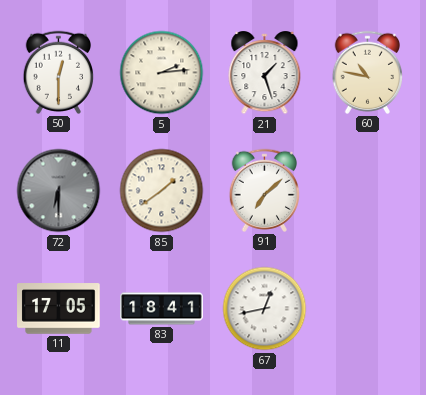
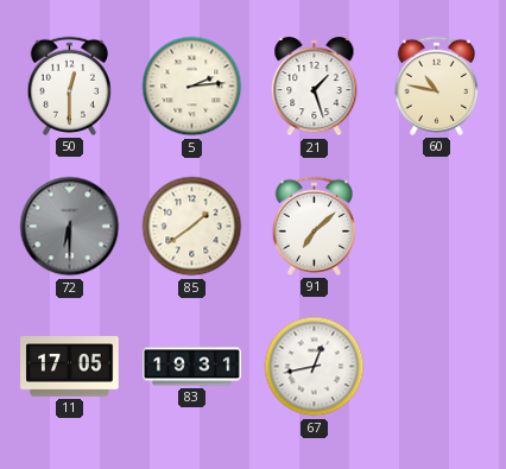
83: 18:41 -> 19:31 (192, 367)
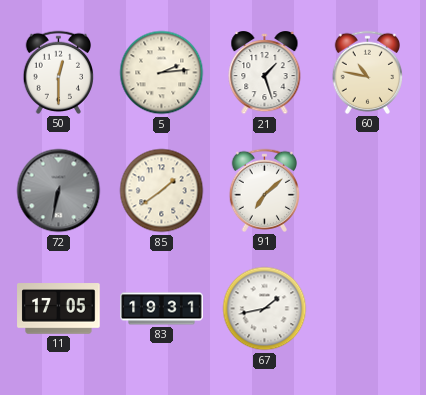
72: 6:30 -> 6:32 (59, 191)
67: 12:43 -> 1:43 (265, 309)
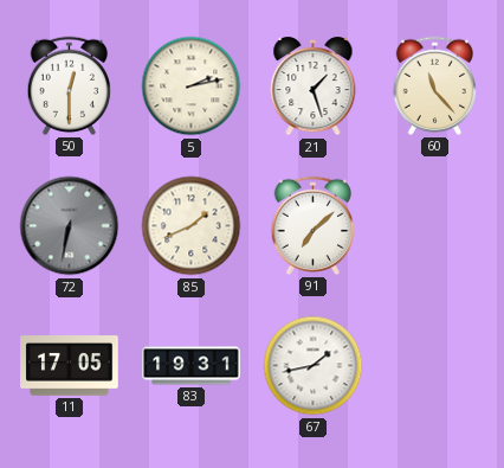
5: 2:14 -> 2:13 (192, 86)
60: 10:47 -> 11:23 (435, 85)
85: 1:39 -> 1:41 (192, 226)
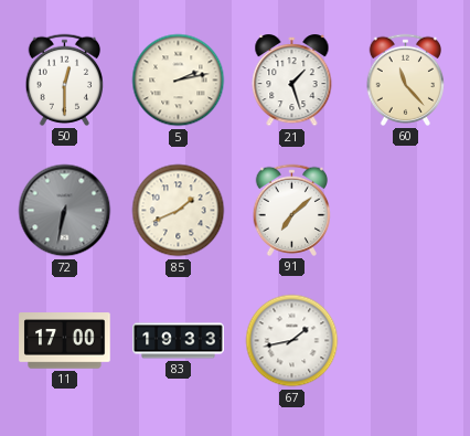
11: 17:05 -> 17:00 (65, 341)
83: 19:31 -> 19:33 (179, 341)
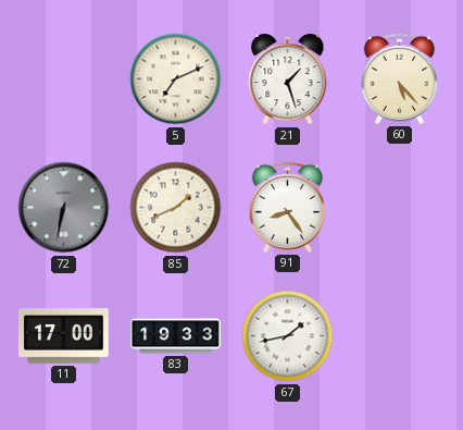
50: 12:30 -> none (65, 79)
5: 2:13 -> 7:11 (176, 79)
60: 11:23 -> 5:23 (400, 78)
91: 7:08 -> 8:24 (288, 207)
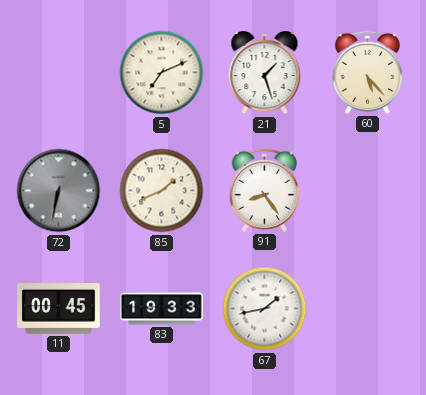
11: 17:00 -> 00:45 (59, 309)
